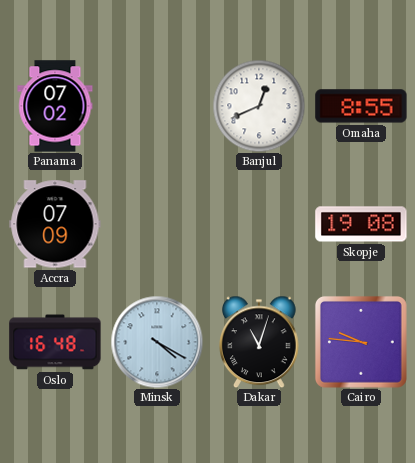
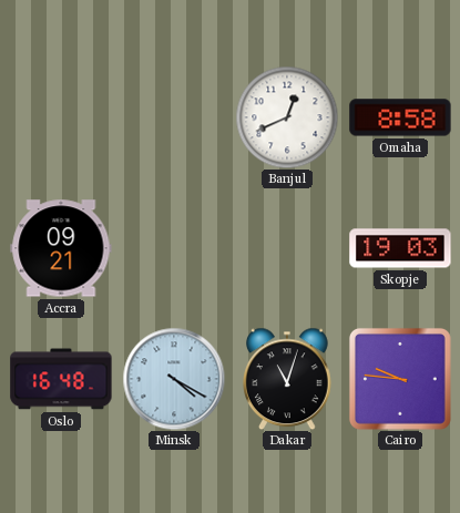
Panama: 07:02 -> none (55, 106)
Omaha: 8:55 -> 8:58 (400, 117)
Accra: 07:09 -> 09:21 (61, 248)
Skopje: 19:08 -> 19:03 (400, 248)
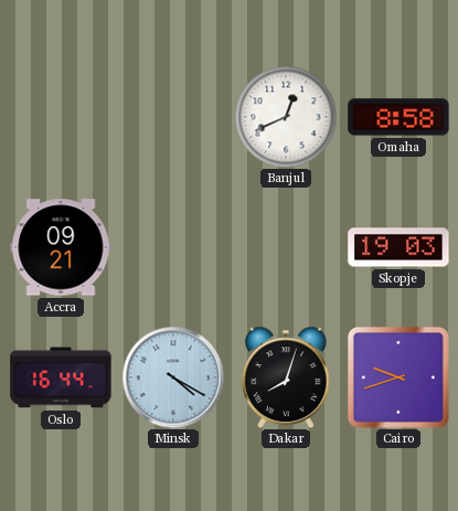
Oslo: 16:48 -> 16:44 (61, 377)
Dakar: 11:03 -> 8:03 (287, 377)
Cairo: 9:46 -> 9:42 (398, 377)
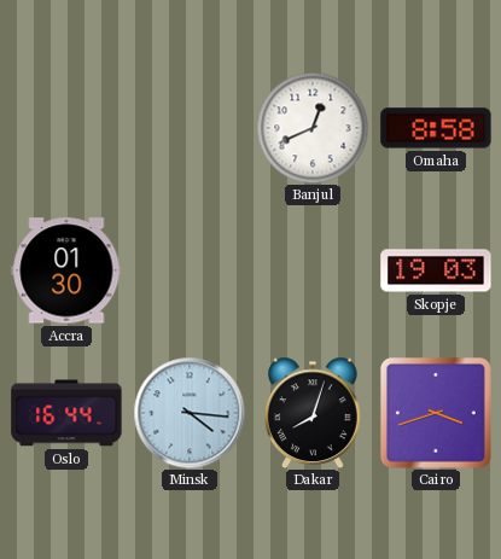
Accra: 09:21 -> 01:30 (66, 270)
Minsk: 4:20 -> 4:16 (190, 413)
Cairo: 9:42 -> 3:42 (436, 413)
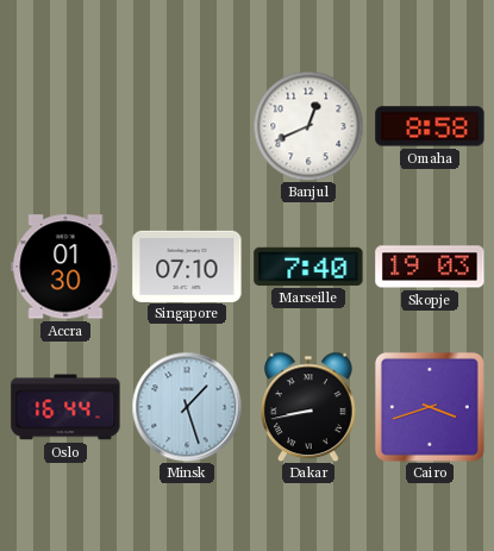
Singapore: none -> 07:10 (187, 265)
Marseille: none -> 7:40 (308, 267)
Minsk: 4:16 -> 1:27 (187, 407)
Dakar: 8:03 -> 8:43 (309, 407)
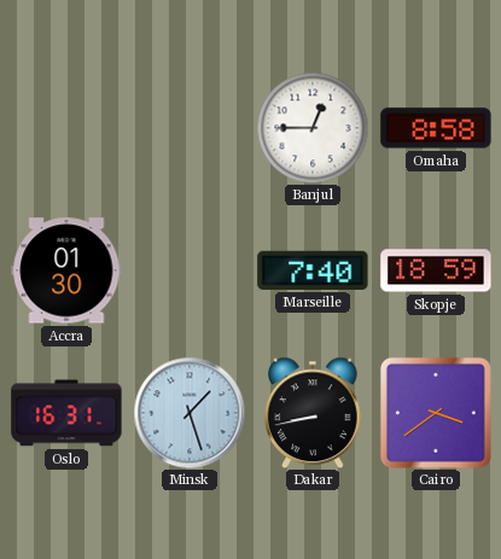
Banjul: 12:41 -> 12:45 (313, 128)
Singapore: 07:10 -> none (187, 265)
Skopje: 19:03 -> 18:59 (436, 270)
Oslo: 16:44 -> 16:31 (66, 413)
Cairo: 3:42 -> 3:39 (436, 413)
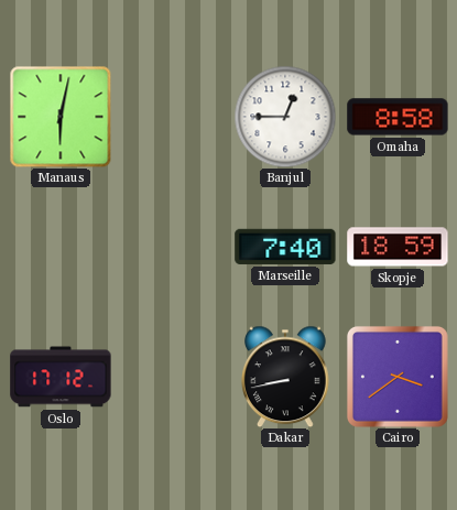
Manaus: none -> 6:02 (61, 117)
Accra: 01:30 -> none (66, 270)
Oslo: 16:31 -> 17:12 (61, 377)
Minsk: 1:27 -> none (190, 413)
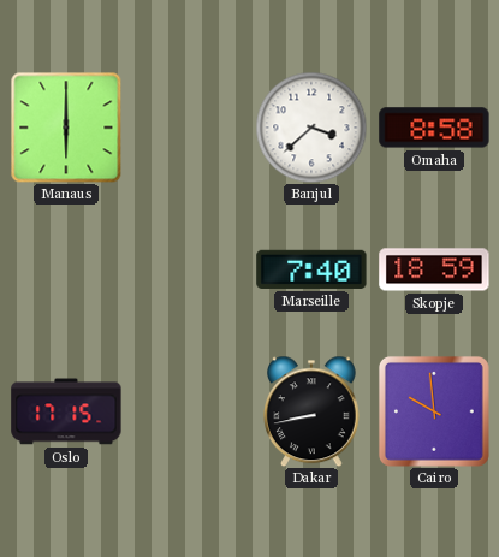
Manaus: 6:02 -> 6:00 (66, 128)
Banjul: 12:45 -> 3:38 (311, 128)
Oslo: 17:12 -> 17:15 (66, 411)
Cairo: 3:39 -> 9:59 (434, 411)
